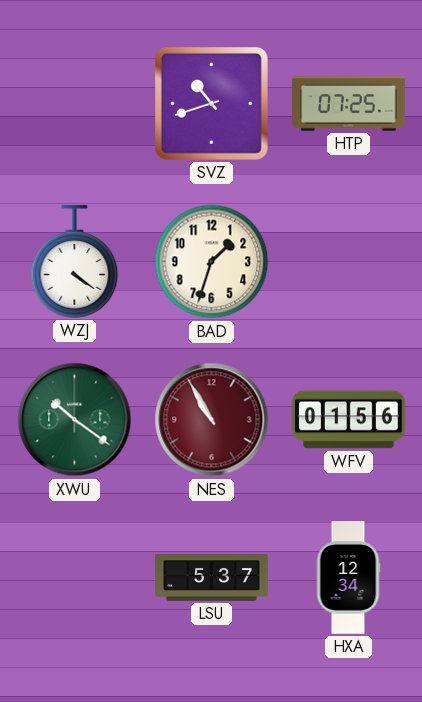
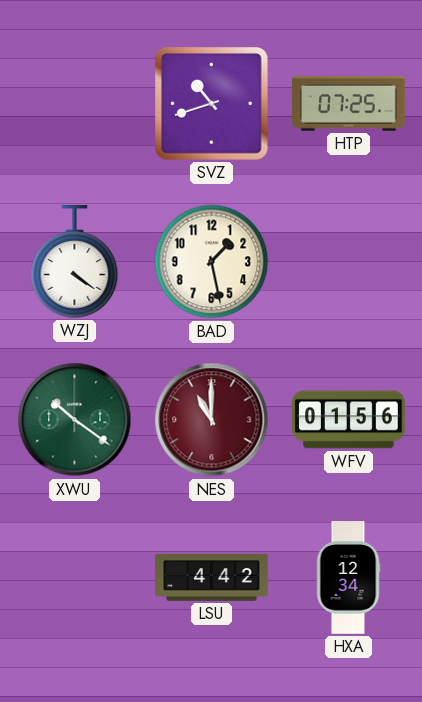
BAD: 1:33 -> 1:28 (212, 262)
NES: 10:55 -> 11:00 (212, 420)
LSU: 5:37 -> 4:42 (212, 578)
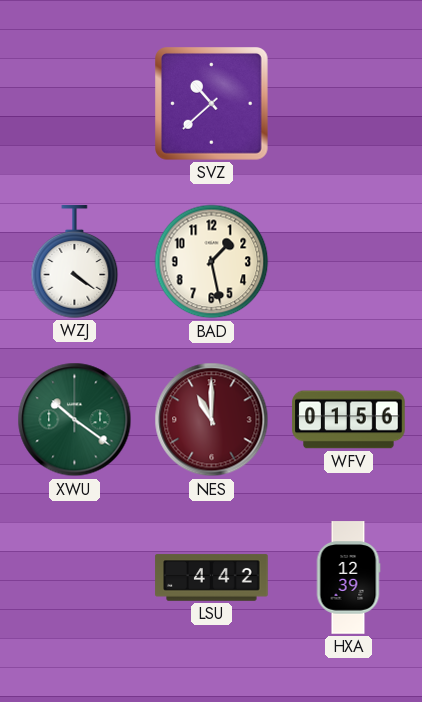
SVZ: 10:42 -> 10:38 (212, 104)
HTP: 07:25 -> none (349, 104)
HXA: 12:34 -> 12:39 (348, 578)
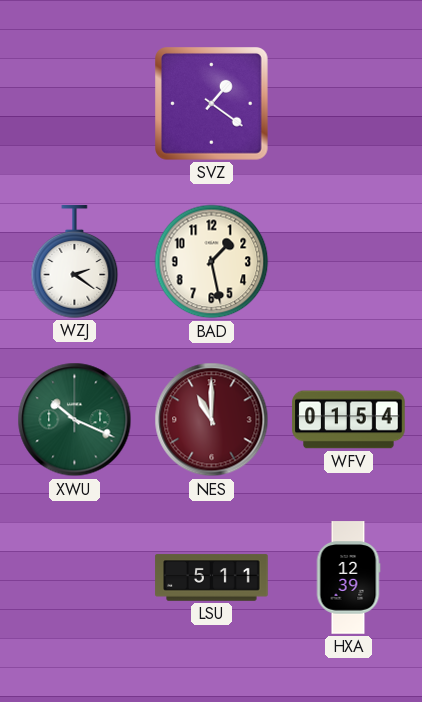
SVZ: 10:38 -> 1:21 (212, 104)
WZJ: 4:21 -> 2:21 (75, 262)
XWU: 10:21 -> 10:19 (75, 420)
WFV: 01:56 -> 01:54 (349, 420)
LSU: 4:42 -> 5:11 (212, 578)
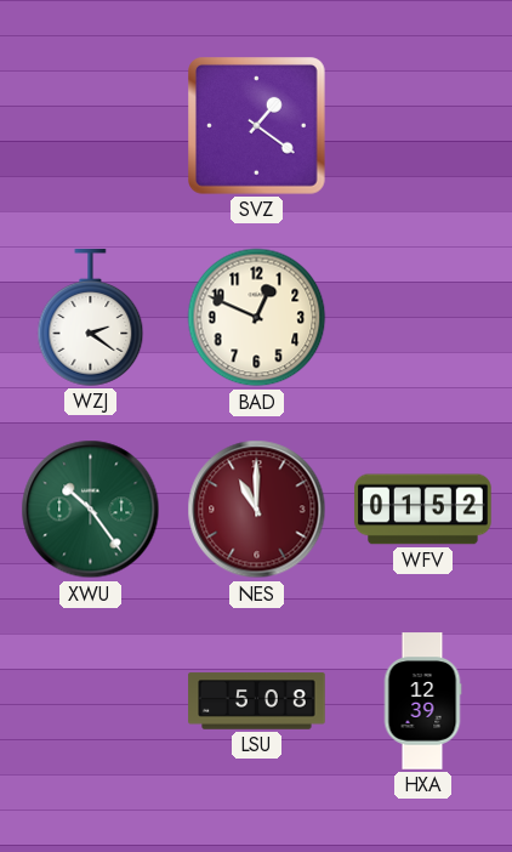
BAD: 1:28 -> 12:49 (257, 318)
XWU: 10:19 -> 10:24 (91, 510)
WFV: 01:54 -> 01:52 (423, 510)
LSU: 5:11 -> 5:08 (257, 702)
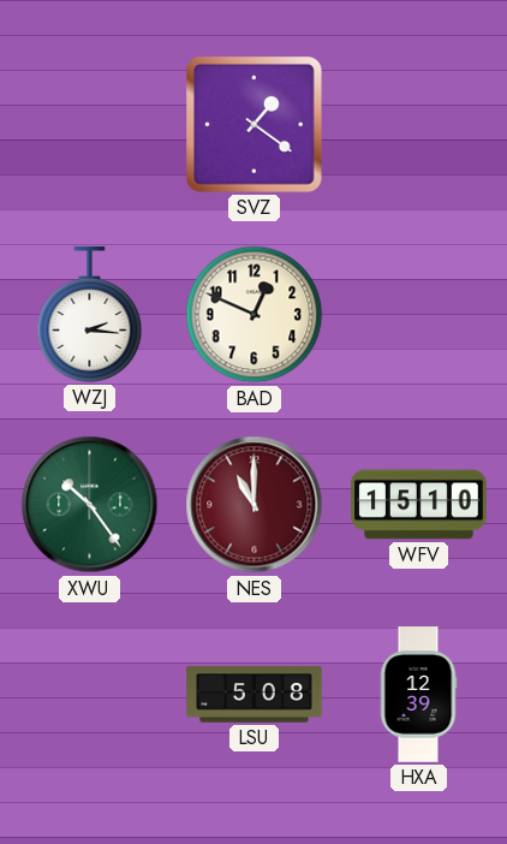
WZJ: 2:21 -> 2:16 (90, 315)
WFV: 01:52 -> 15:10 (419, 505)
